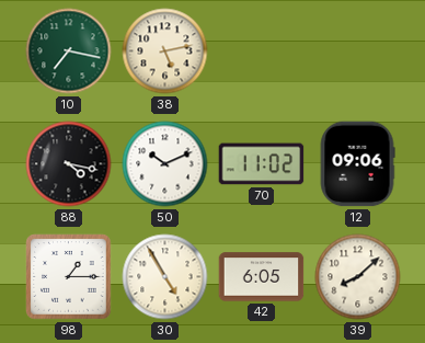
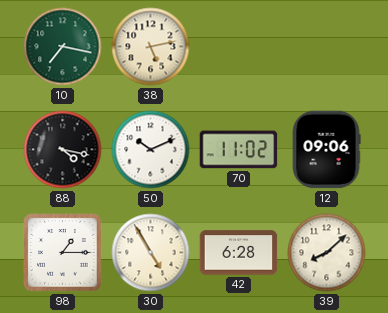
42: 6:05 -> 6:28 (239, 253)
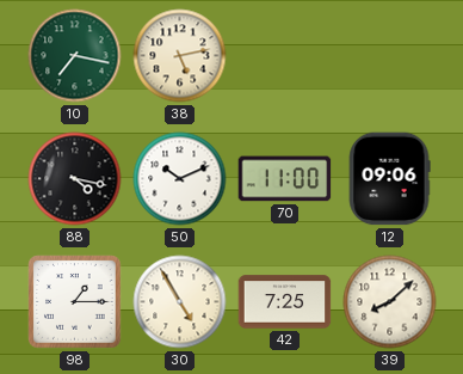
70: 11:02 -> 11:00 (285, 179)
42: 6:28 -> 7:25 (285, 302)
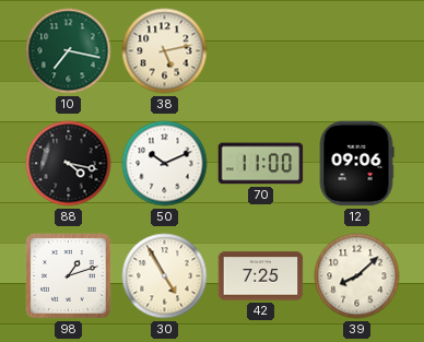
98: 1:15 -> 1:12 (69, 276)
